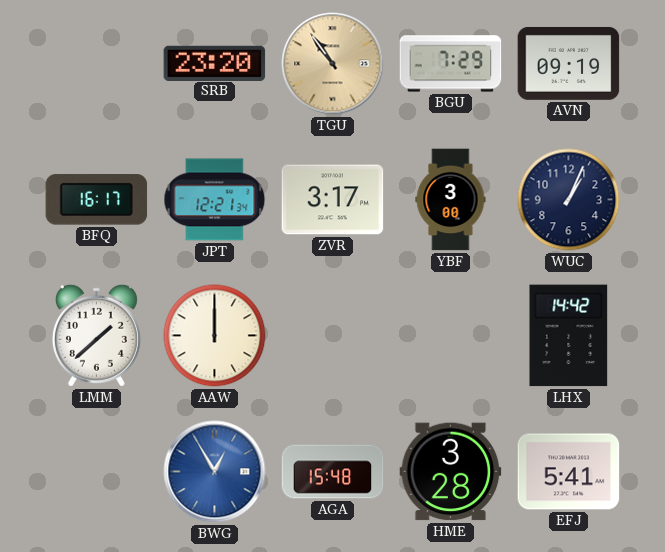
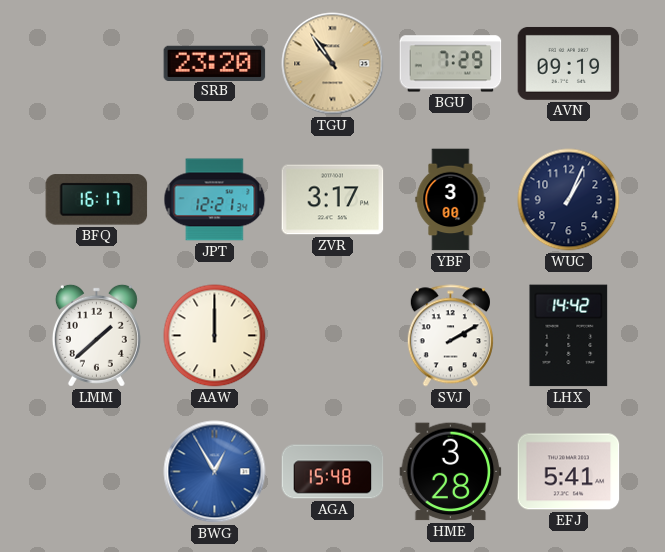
SVJ: none -> 2:10 (450, 336)
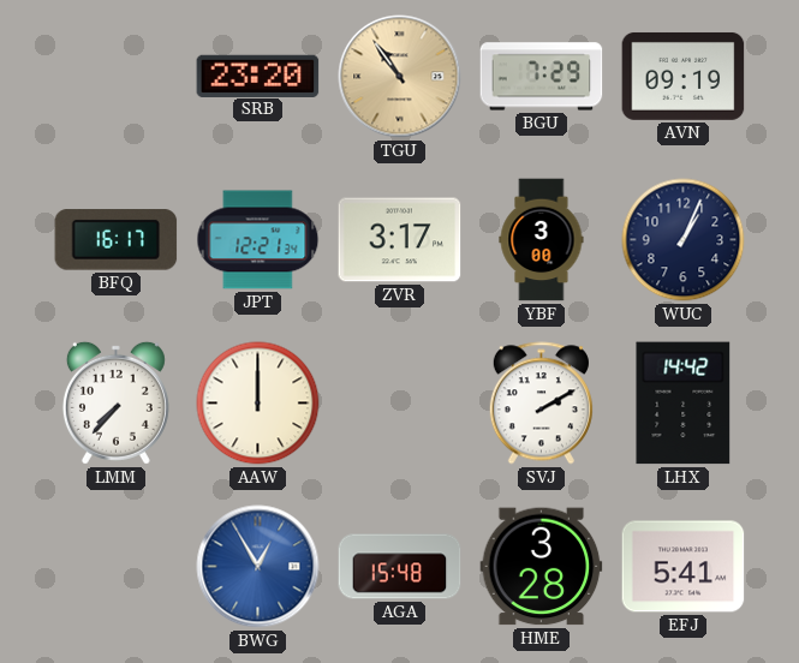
LMM: 1:38 -> 7:37 (115, 402)
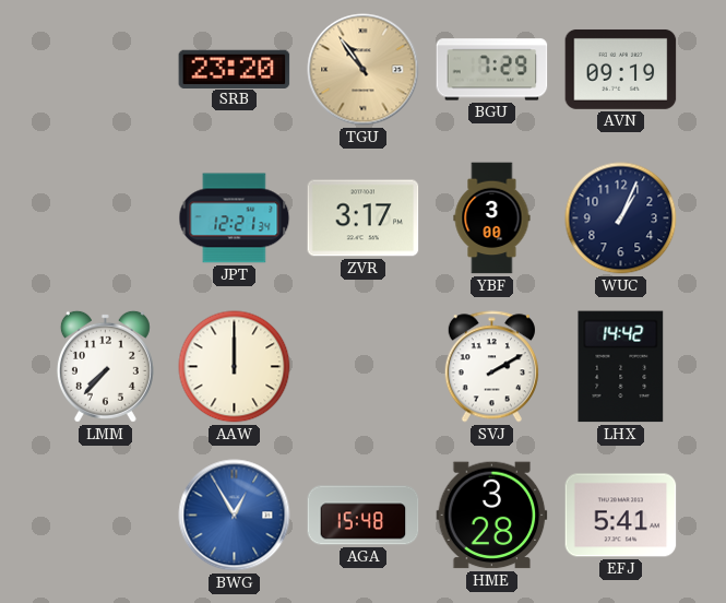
BFQ: 16:17 -> none (117, 240)
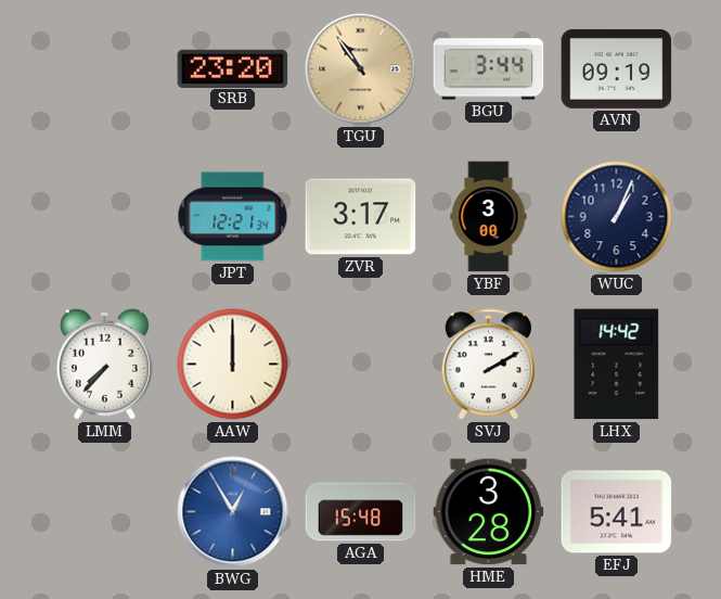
BGU: 7:29 -> 3:44 (489, 69)
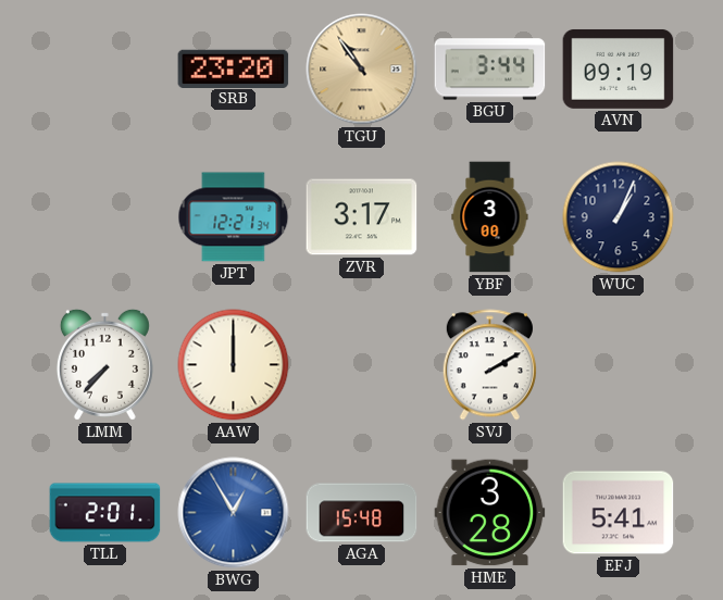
LHX: 14:42 -> none (617, 365)
TLL: none -> 2:01 (105, 513)
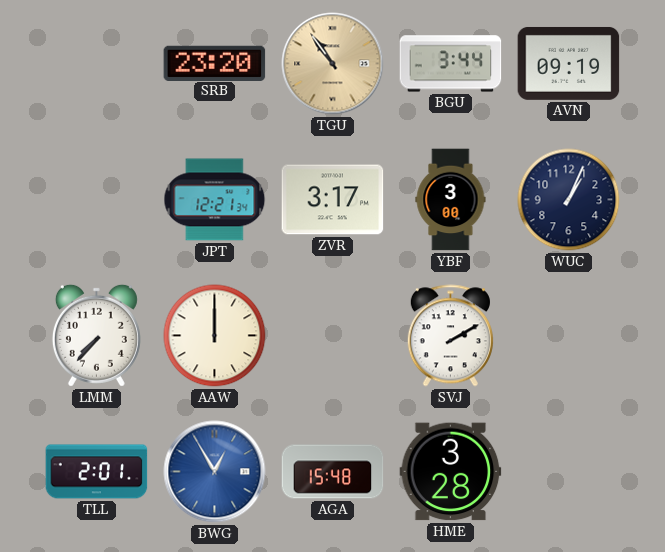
EFJ: 5:41 -> none (619, 513)
